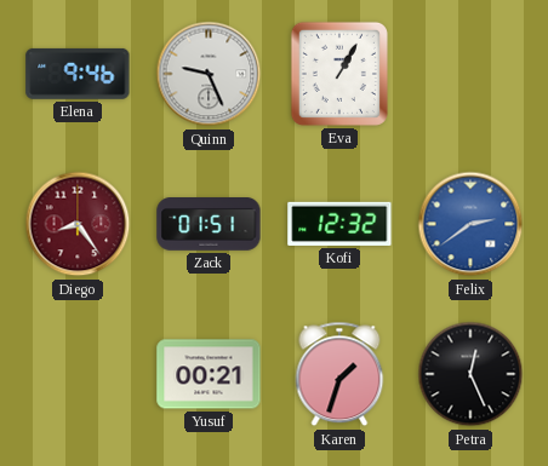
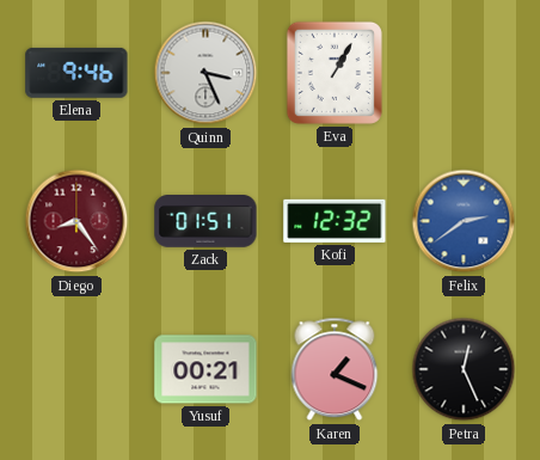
Quinn: 9:26 -> 3:26 (205, 73)
Karen: 1:33 -> 1:19 (335, 369)
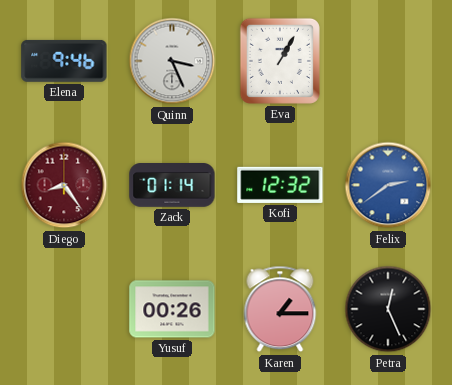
Zack: 01:51 -> 01:14 (172, 186)
Yusuf: 00:21 -> 00:26 (172, 309)
Karen: 1:19 -> 1:15 (280, 309)
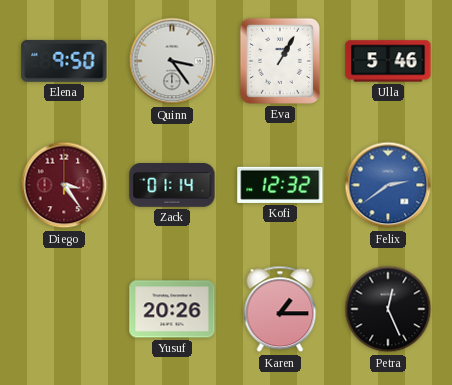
Elena: 9:46 -> 9:50 (64, 61)
Quinn: 3:26 -> 3:24 (172, 61)
Ulla: none -> 5:46 (388, 61)
Diego: 8:24 -> 3:24 (64, 185)
Yusuf: 00:26 -> 20:26 (172, 309)
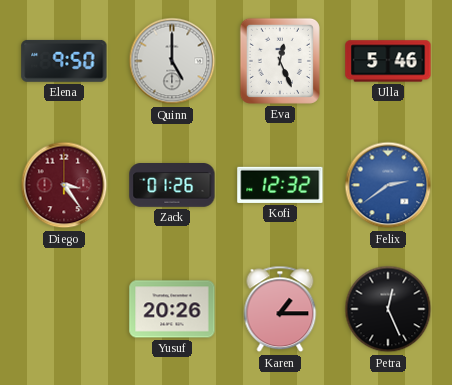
Quinn: 3:24 -> 5:00 (172, 61)
Eva: 1:05 -> 12:26 (280, 61)
Zack: 01:14 -> 01:26 (172, 186)
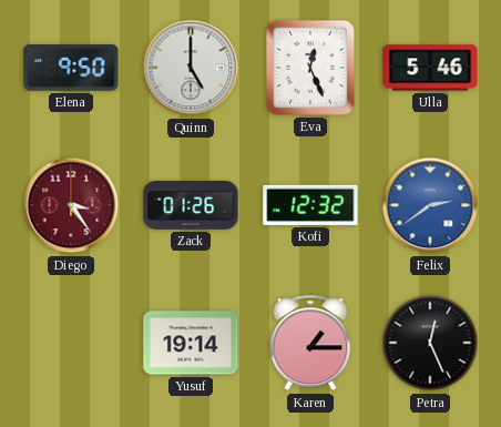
Yusuf: 20:26 -> 19:14 (191, 343)
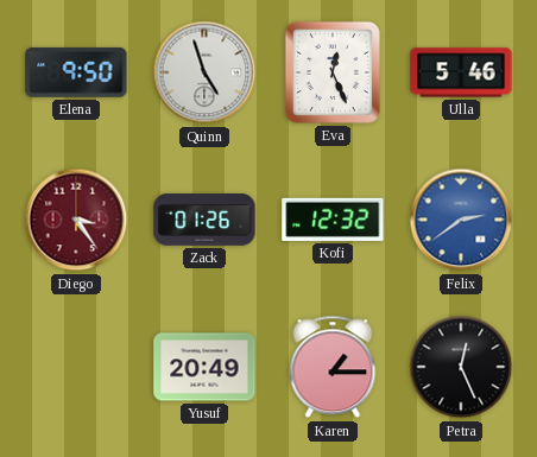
Quinn: 5:00 -> 4:57 (204, 72)
Yusuf: 19:14 -> 20:49 (204, 367)
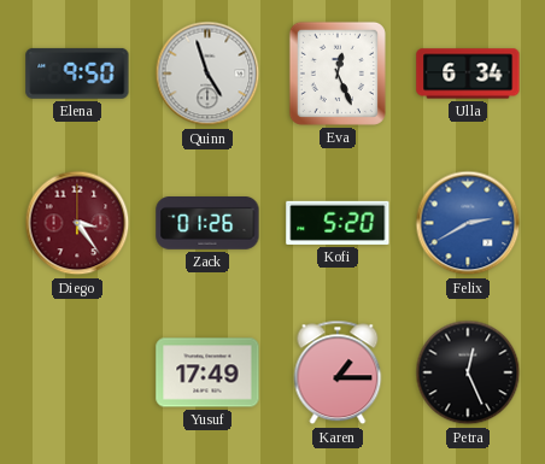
Ulla: 5:46 -> 6:34 (468, 74)
Kofi: 12:32 -> 5:20 (338, 223)
Felix: 2:39 -> 2:40 (468, 223)
Yusuf: 20:49 -> 17:49 (207, 372)
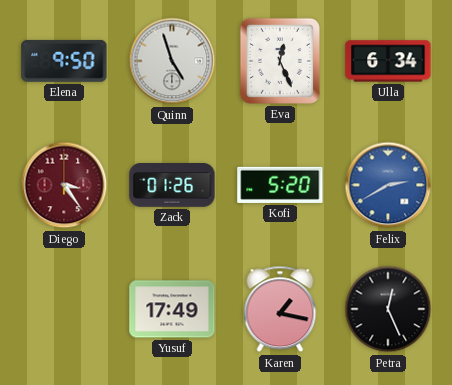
Karen: 1:15 -> 1:17 (280, 309)
